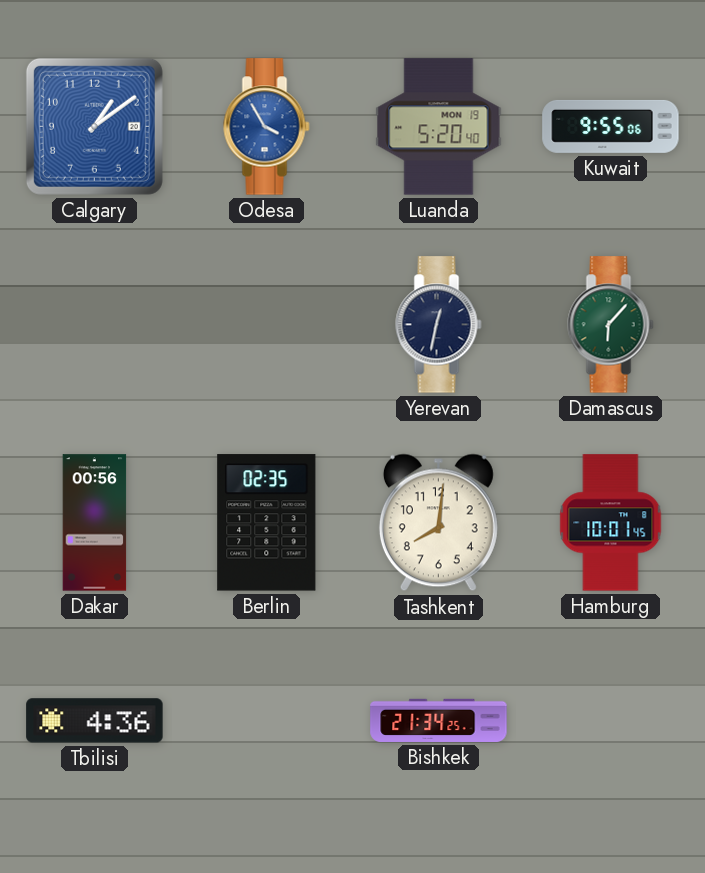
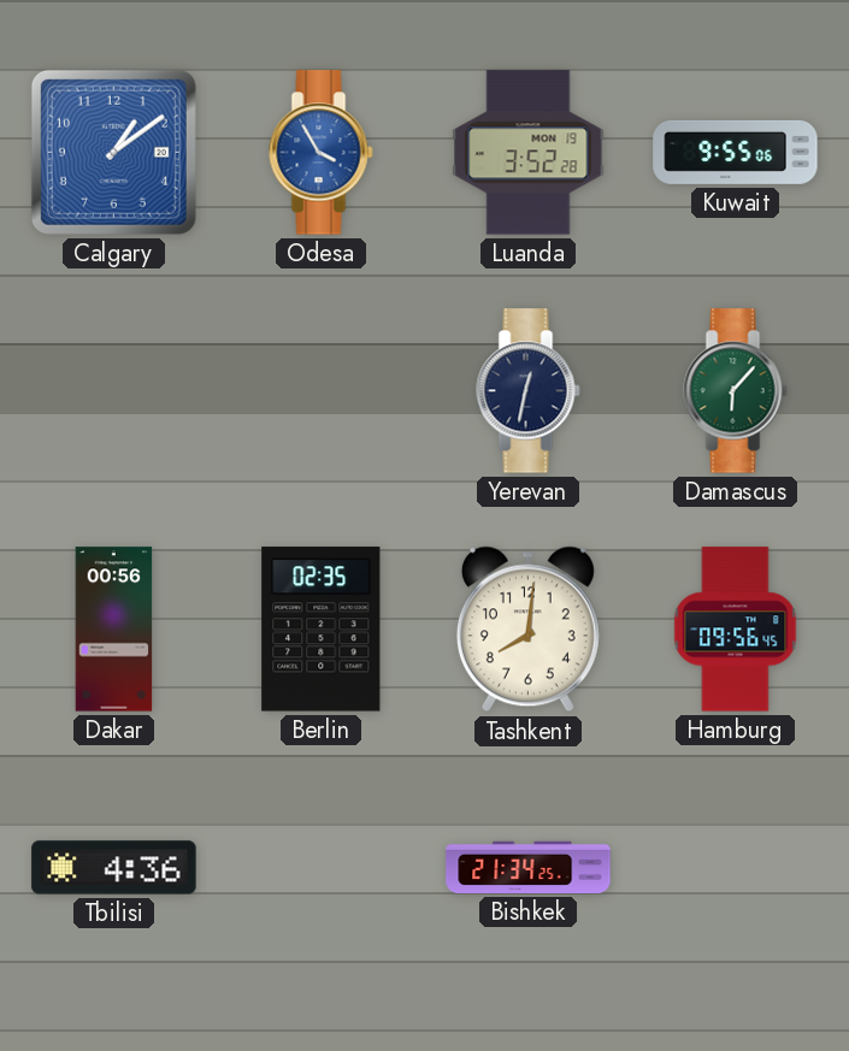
Luanda: 5:20 -> 3:52 (529, 153)
Hamburg: 10:01 -> 09:56 (736, 630)
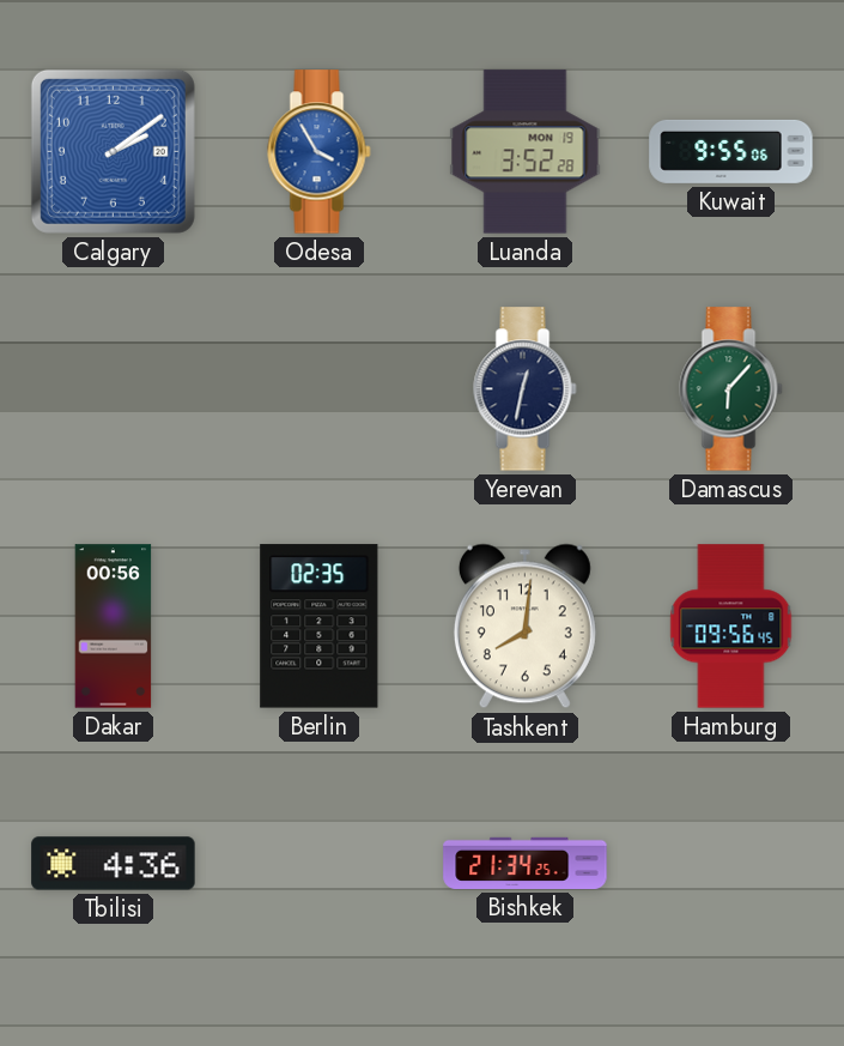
Calgary: 1:09 -> 2:09 (113, 151)
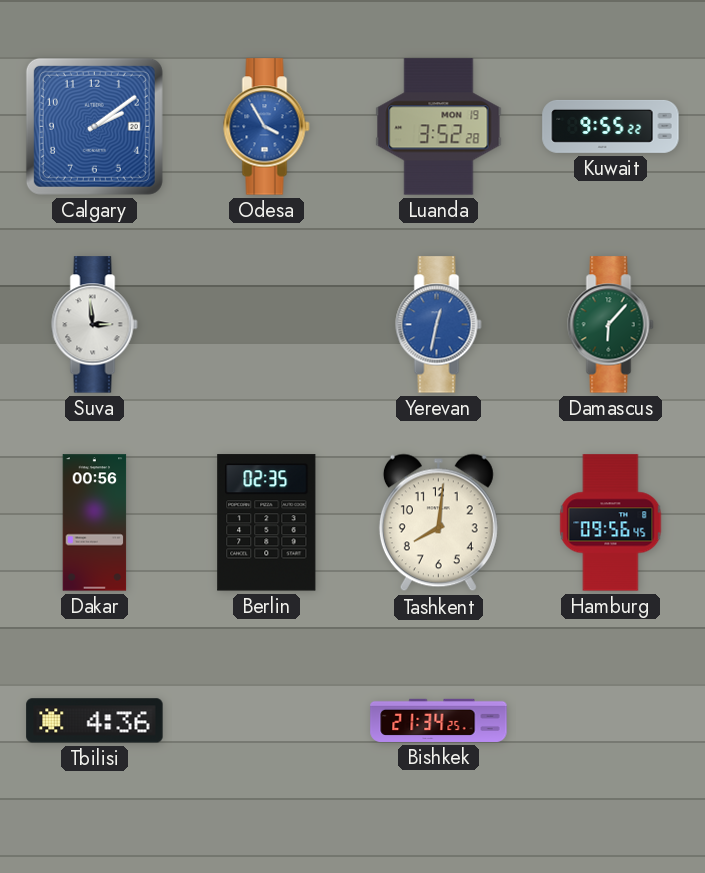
Kuwait: 9:55:06 -> 9:55:22 (611, 126)
Suva: none -> 2:59 (95, 325)
Yerevan dial: navy -> blue (439, 325)
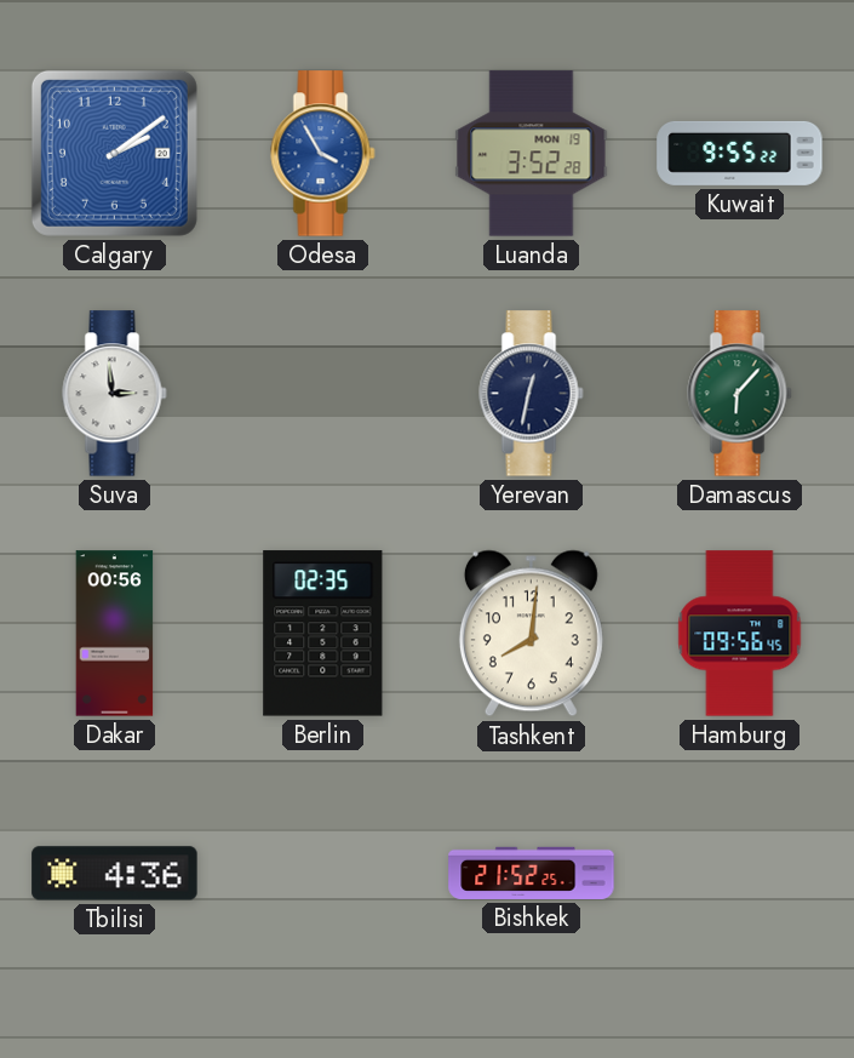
Yerevan dial: blue -> navy (532, 394)
Bishkek: 21:34 -> 21:52 (532, 873)
